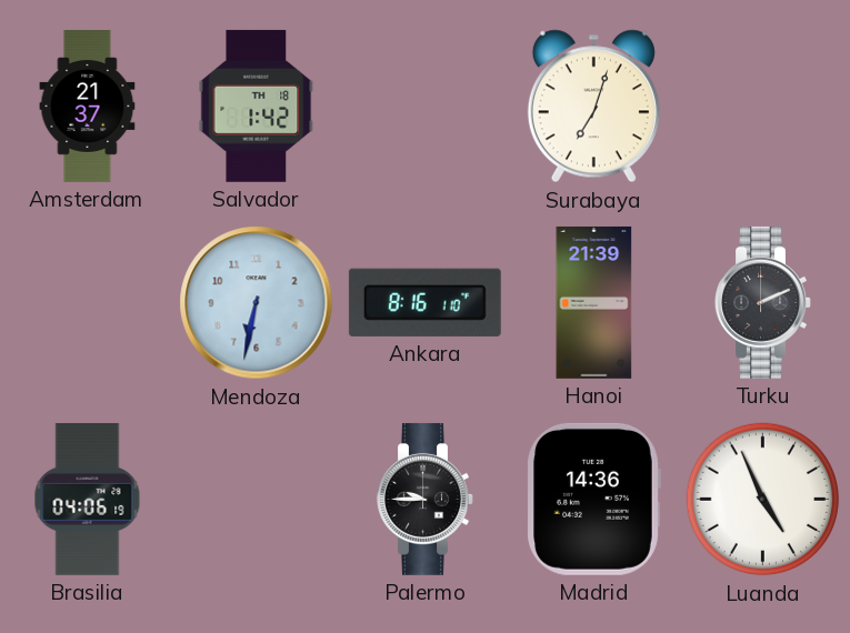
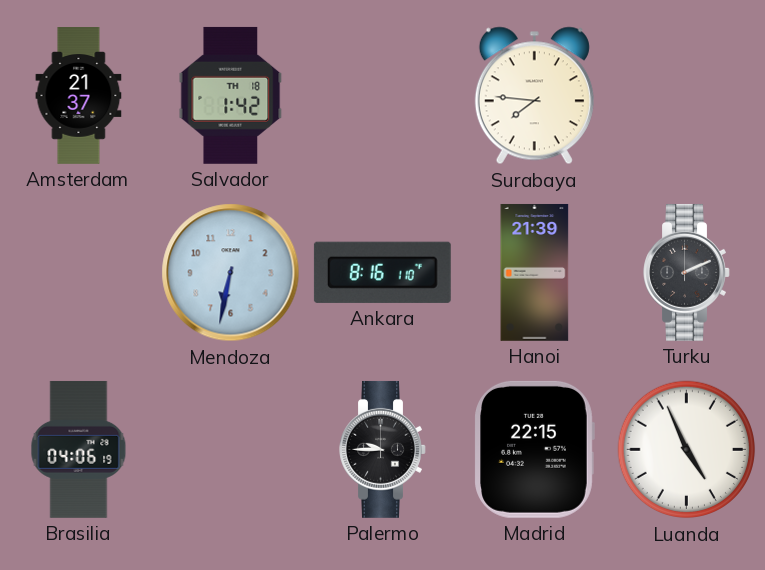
Surabaya: 7:03 -> 7:46 (534, 96)
Madrid: 14:36 -> 22:15 (534, 449)
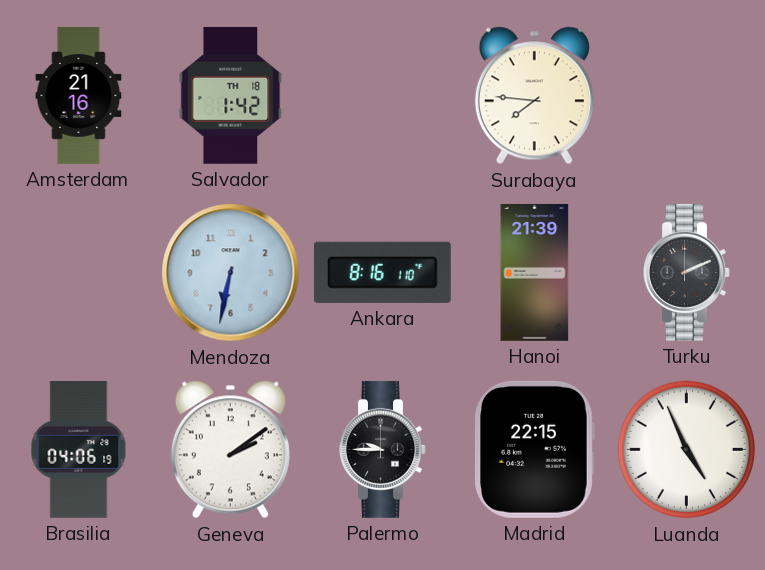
Amsterdam: 21:37 -> 21:16 (79, 96)
Geneva: none -> 2:09 (230, 450)
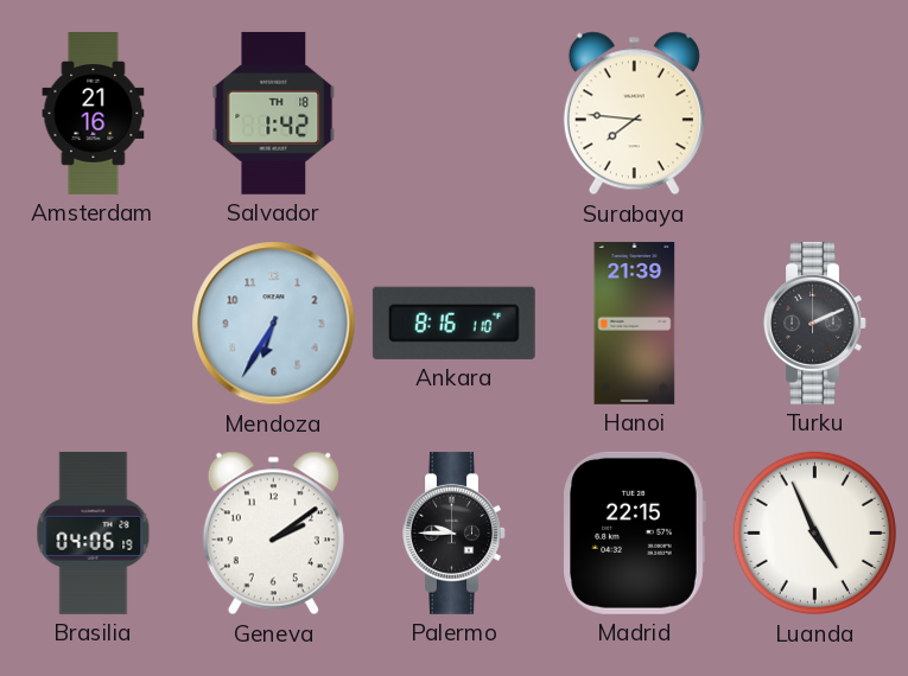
Mendoza: 6:32 -> 6:35 (274, 324)
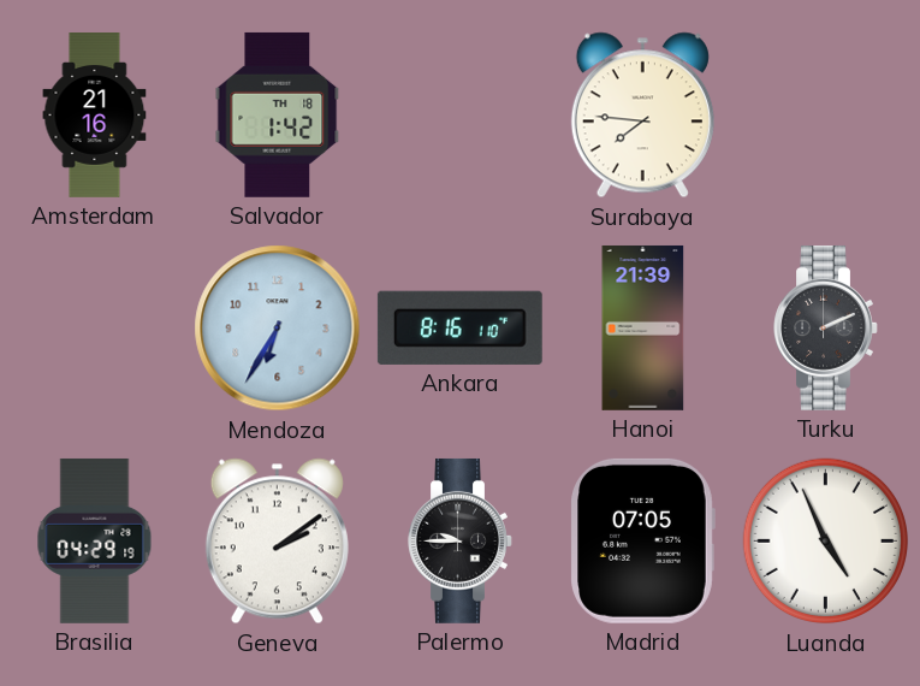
Brasilia: 04:06 -> 04:29 (95, 540)
Madrid: 22:15 -> 07:05 (642, 540)
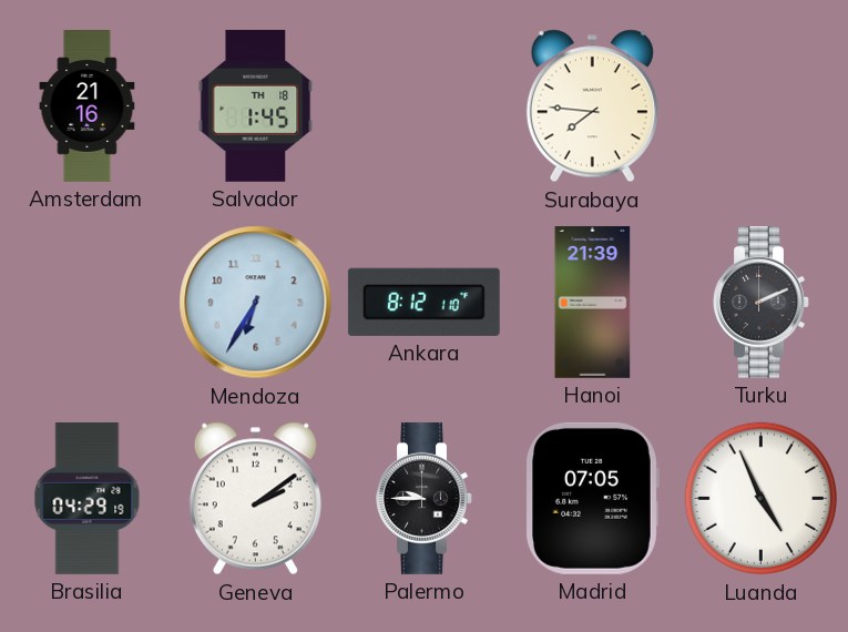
Salvador: 1:42 -> 1:45 (256, 105)
Ankara: 8:16 -> 8:12 (423, 302)
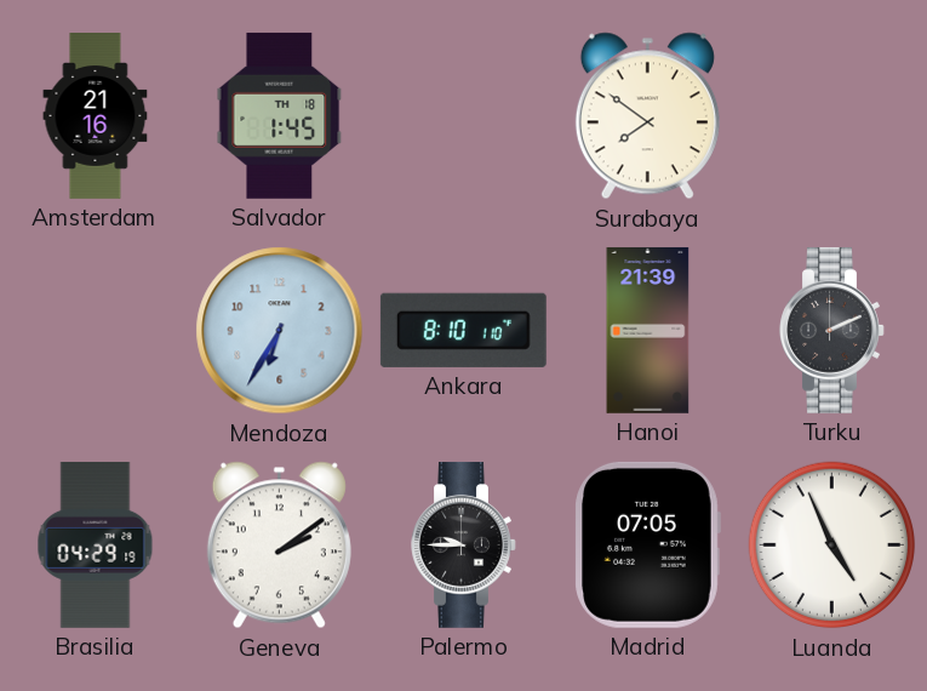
Surabaya: 7:46 -> 7:51 (647, 116)
Ankara: 8:12 -> 8:10 (463, 330)
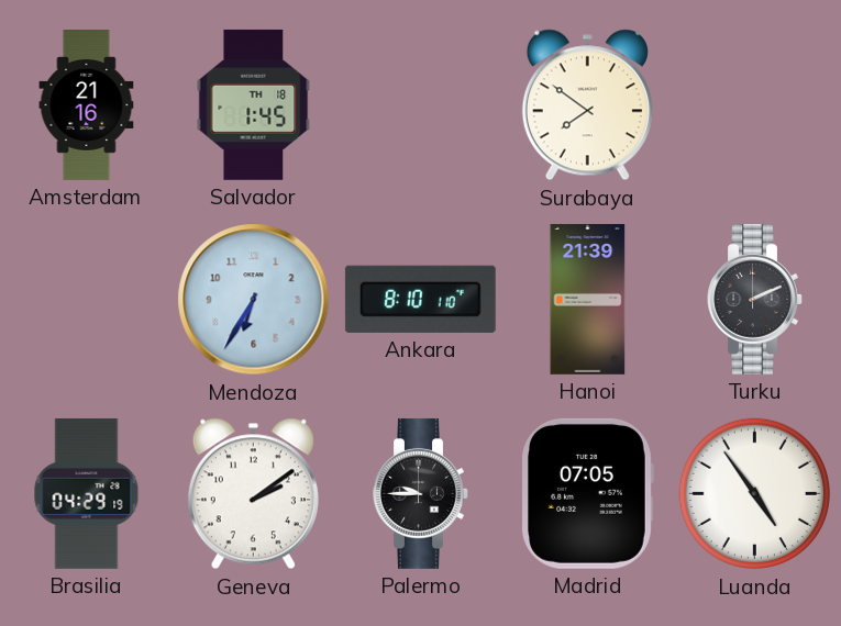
Luanda: 4:56 -> 4:54 (755, 494)
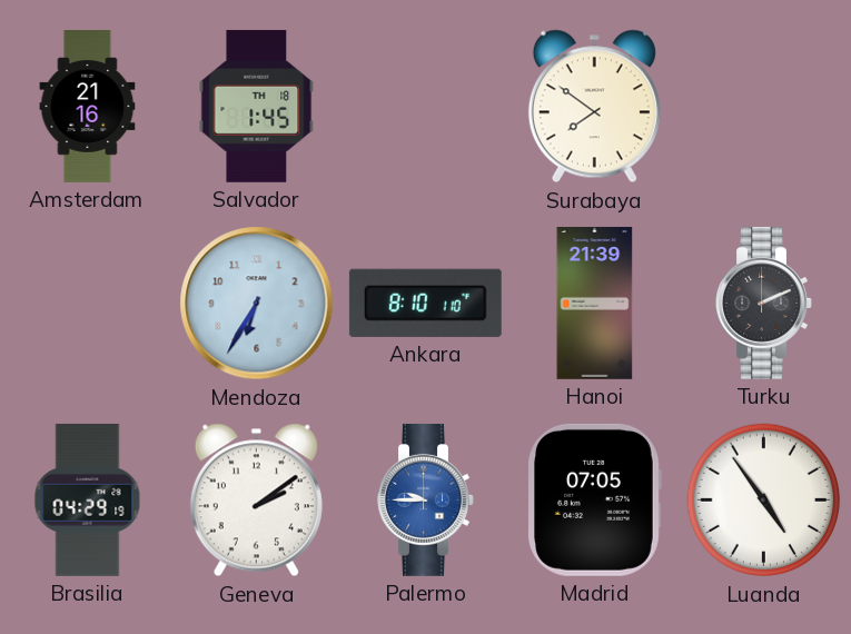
Palermo dial: black -> blue (426, 499)
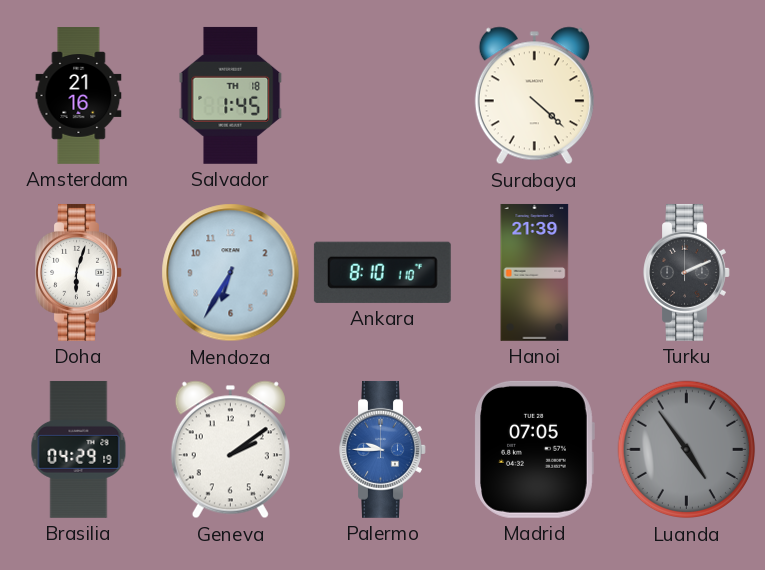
Surabaya: 7:51 -> 4:22 (534, 96)
Doha: none -> 6:03 (79, 272)
Luanda dial: white -> grey (687, 450)
